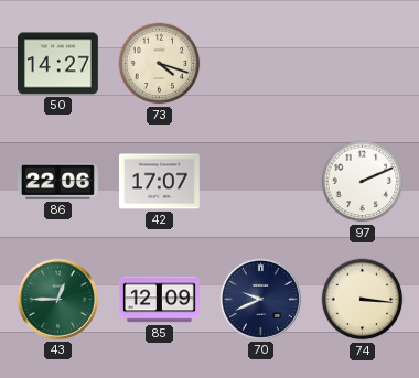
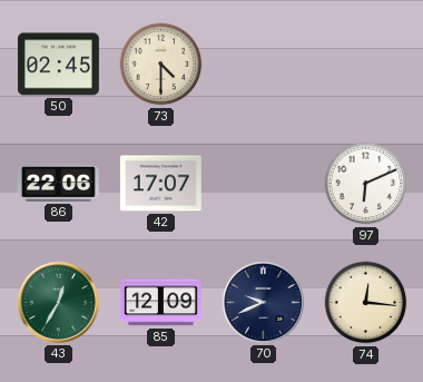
50: 14:27 -> 02:45 (58, 65)
73: 4:18 -> 4:30 (161, 65)
97: 2:11 -> 6:11 (366, 184)
43: 12:45 -> 12:35 (58, 302)
74: 3:16 -> 12:16 (366, 303)
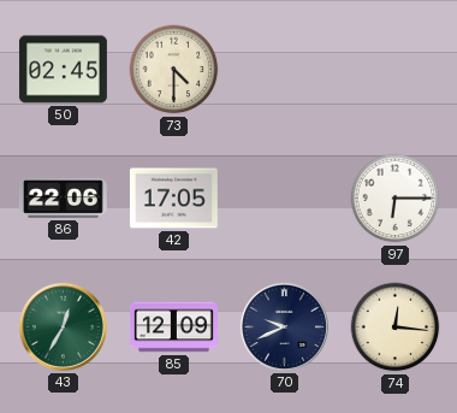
42: 17:07 -> 17:05 (173, 199)
97: 6:11 -> 6:15 (396, 199)
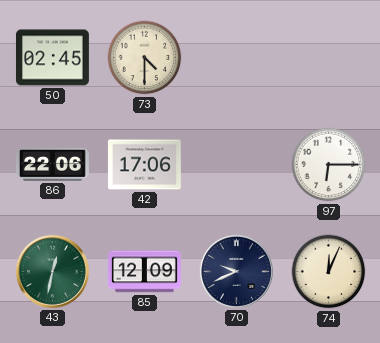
42: 17:05 -> 17:06 (144, 165)
43: 12:35 -> 12:32 (52, 271)
74: 12:16 -> 12:04 (329, 272)
